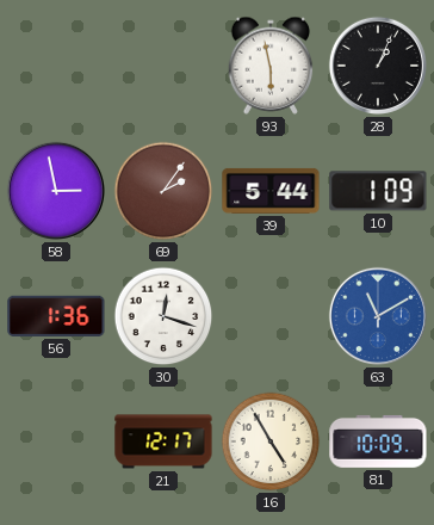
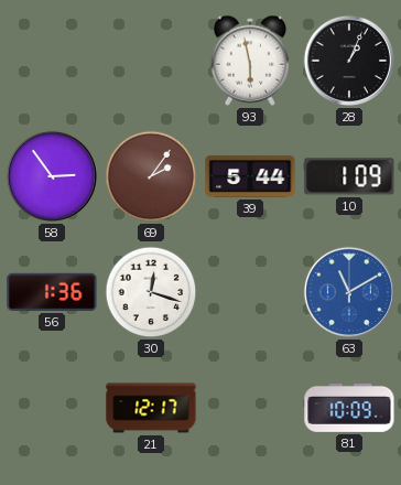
58: 2:58 -> 2:54 (52, 176)
16: 4:55 -> none (271, 441)
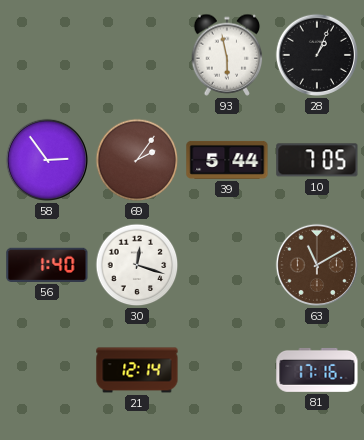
10: 1:09 -> 7:05 (317, 160)
56: 1:36 -> 1:40 (47, 265)
63 dial: blue -> brown (317, 265)
21: 12:17 -> 12:14 (137, 370)
81: 10:09 -> 17:16 (317, 370)
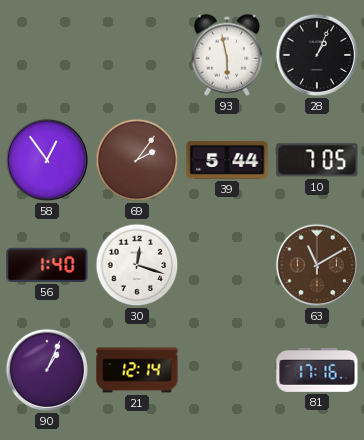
58: 2:54 -> 12:54 (47, 160)
90: none -> 1:04 (47, 370)
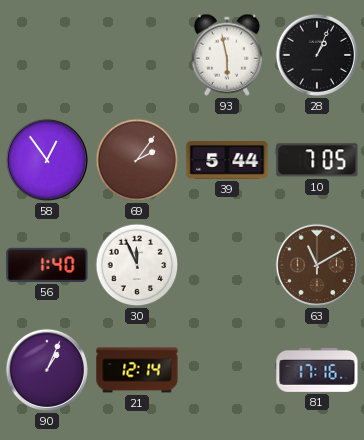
30: 12:18 -> 11:56 (137, 265)
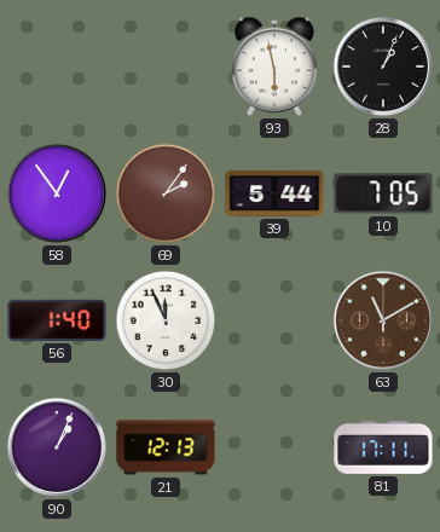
21: 12:14 -> 12:13 (166, 447)
81: 17:16 -> 17:11 (383, 447)
